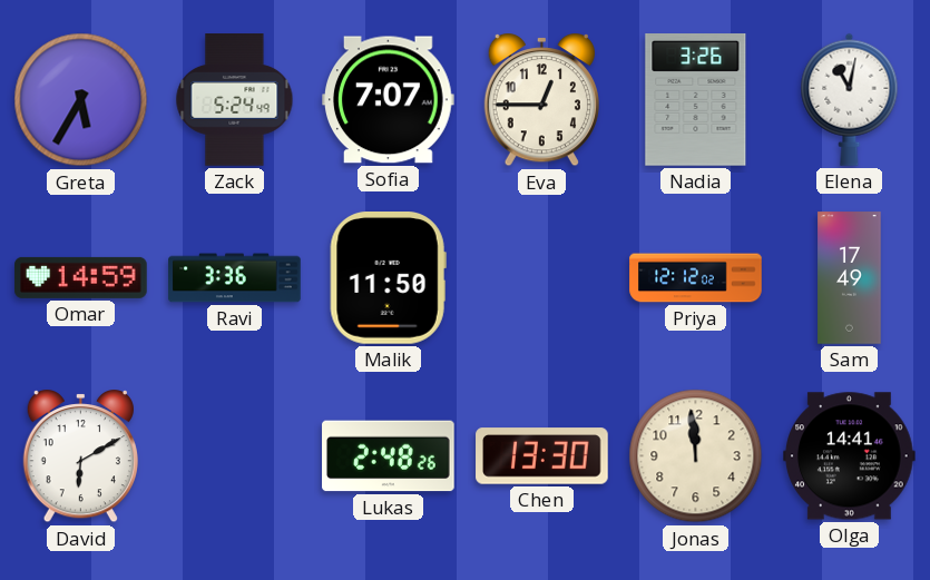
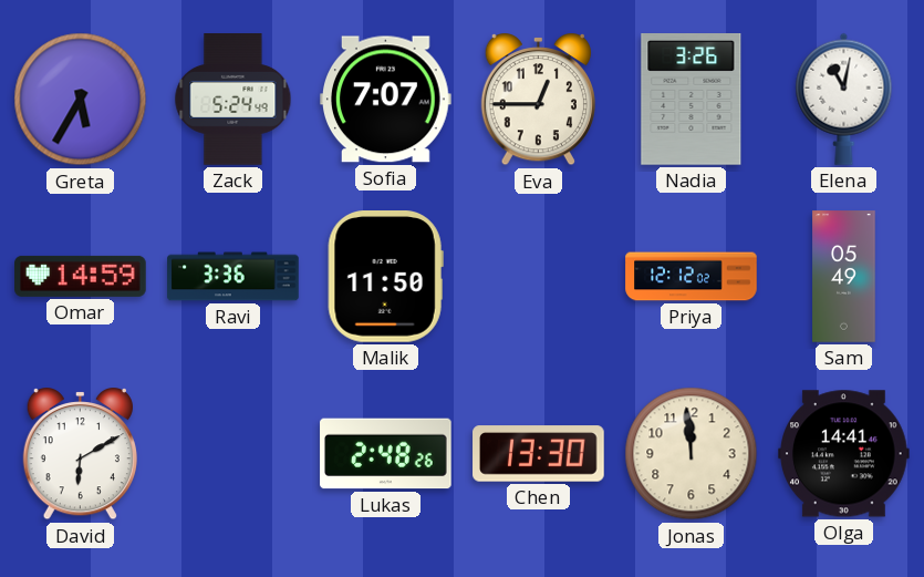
Sam: 17:49 -> 05:49 (844, 277)
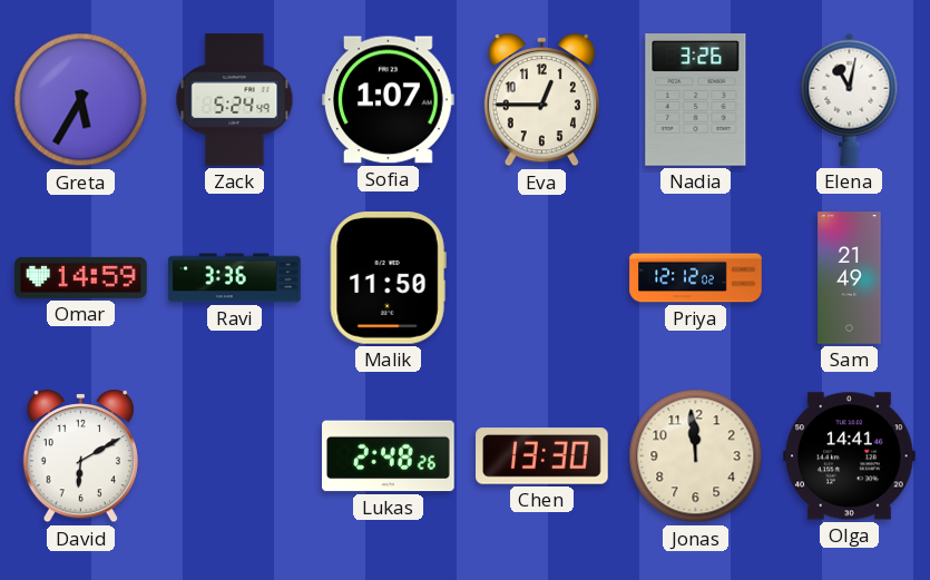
Sofia: 7:07 -> 1:07 (389, 100)
Sam: 05:49 -> 21:49 (850, 278)
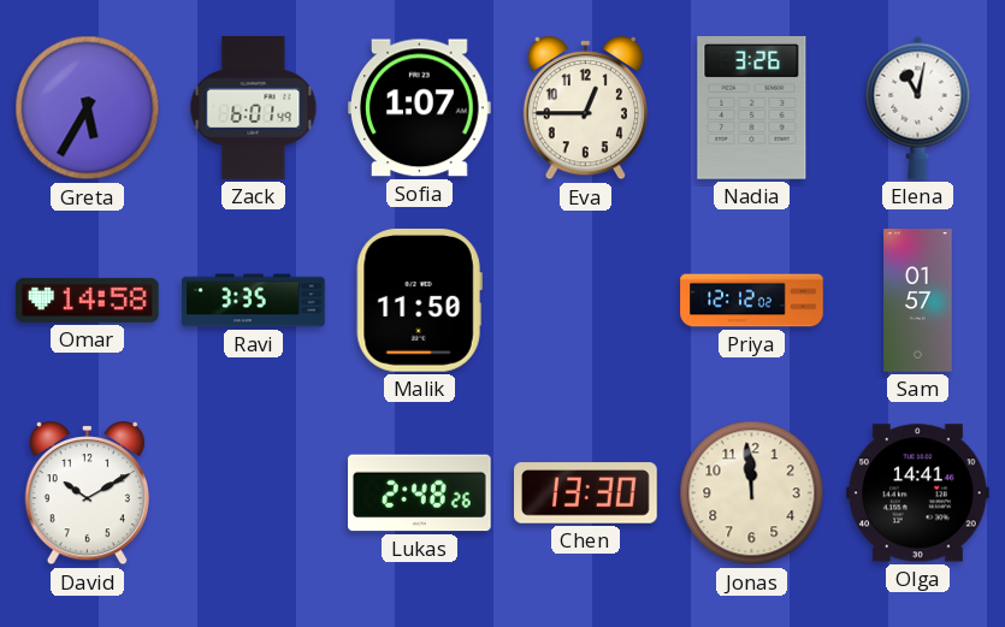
Zack: 5:24 -> 6:01 (254, 108)
Omar: 14:59 -> 14:58 (88, 300)
Ravi: 3:36 -> 3:35 (254, 301)
Sam: 21:49 -> 01:57 (918, 301)
David: 6:10 -> 10:10 (87, 495)
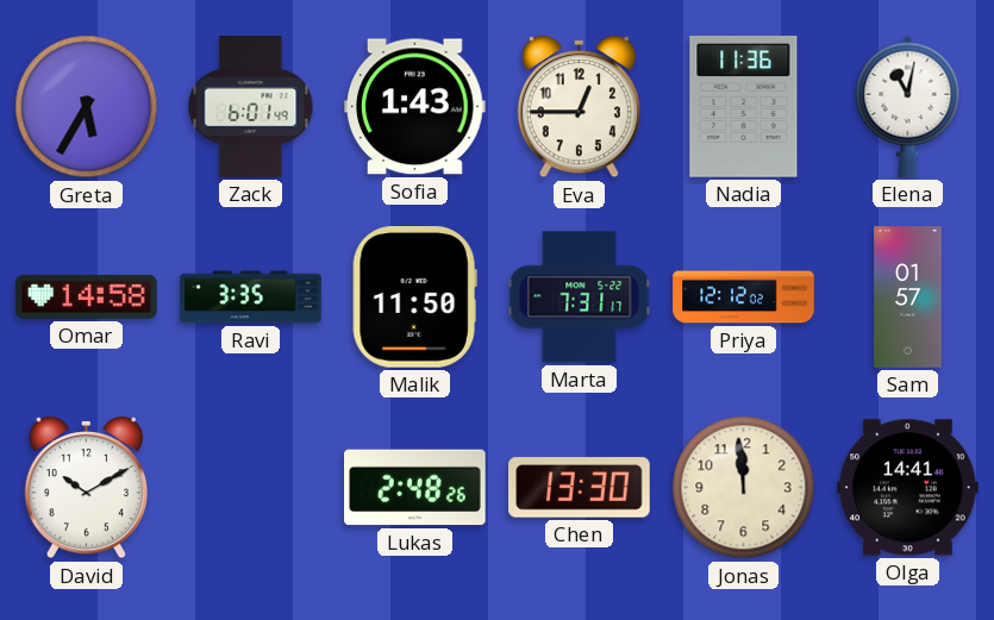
Sofia: 1:07 -> 1:43 (415, 107)
Nadia: 3:26 -> 11:36 (744, 107)
Marta: none -> 7:31 (580, 298)
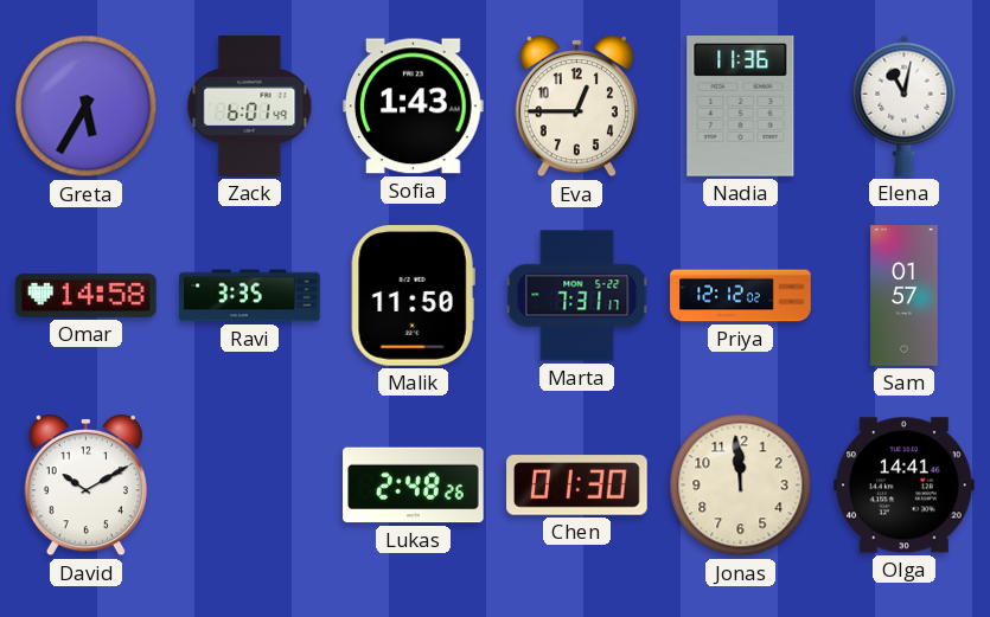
Chen: 13:30 -> 01:30 (577, 486)
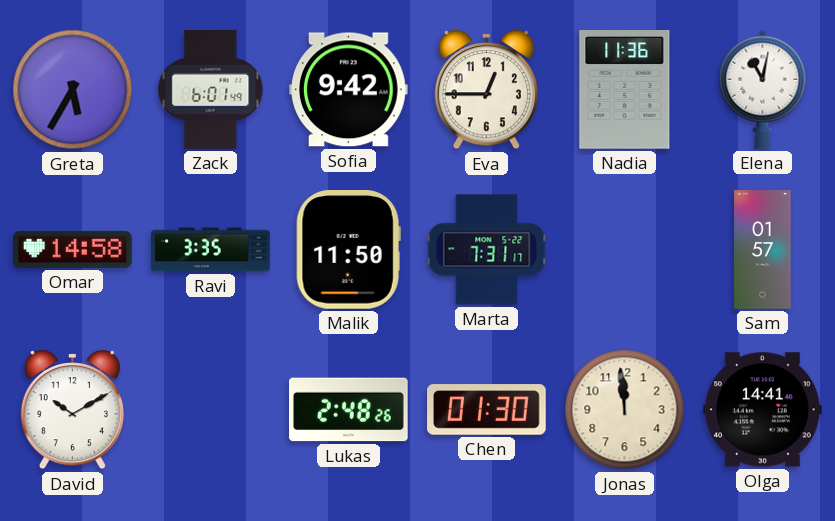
Sofia: 1:43 -> 9:42 (349, 90)
Priya: 12:12 -> none (741, 296)
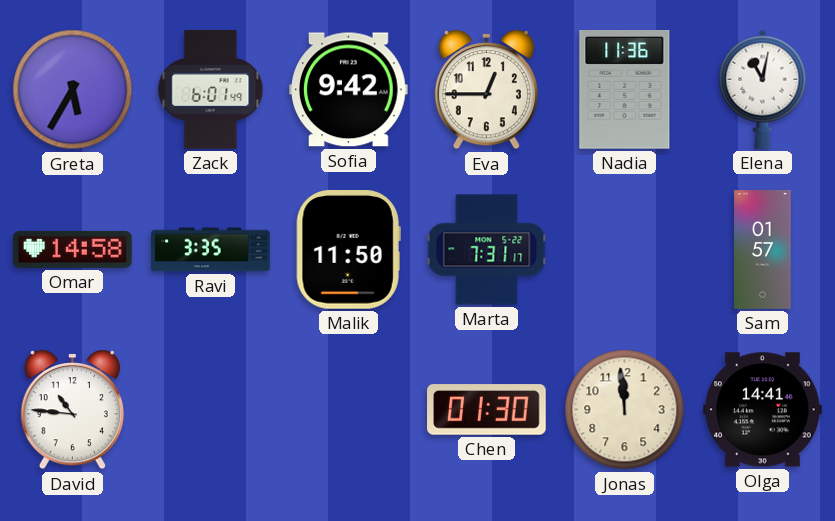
David: 10:10 -> 10:46 (72, 411)
Lukas: 2:48 -> none (349, 410)
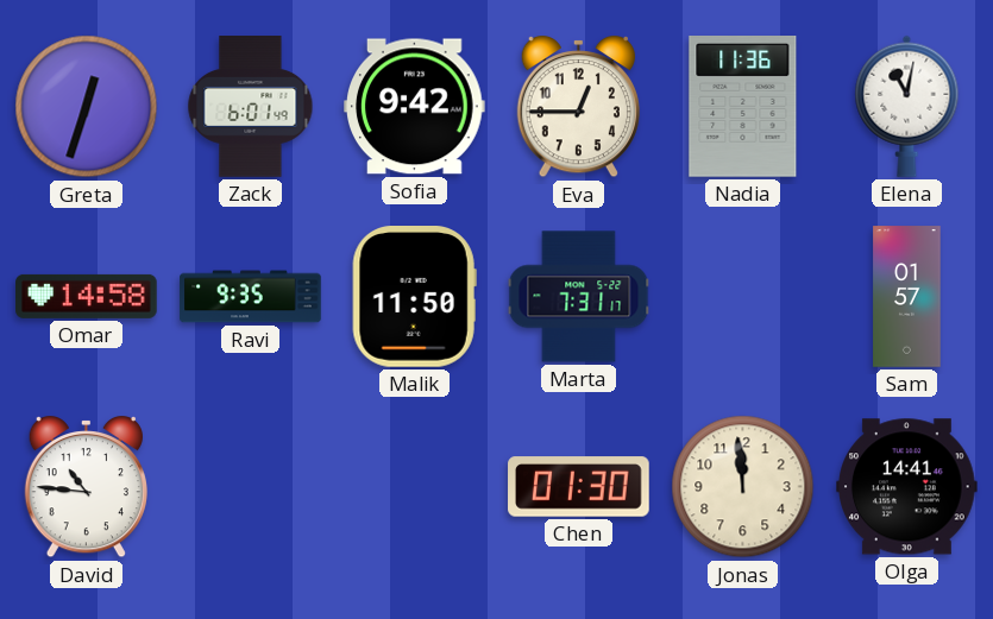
Greta: 5:35 -> 12:33 (87, 107)
Ravi: 3:35 -> 9:35 (251, 297)
